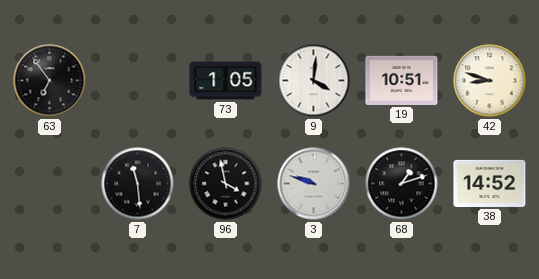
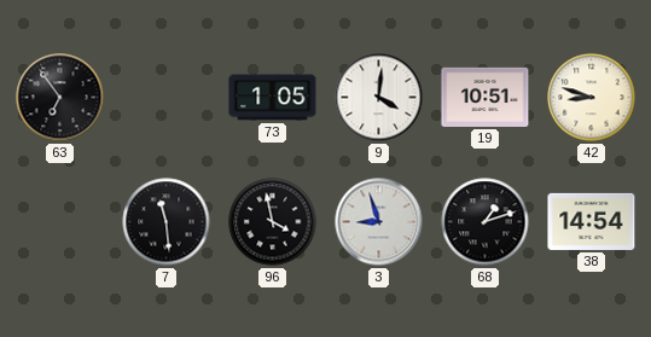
3: 9:48 -> 8:57 (379, 222)
38: 14:52 -> 14:54 (592, 221)
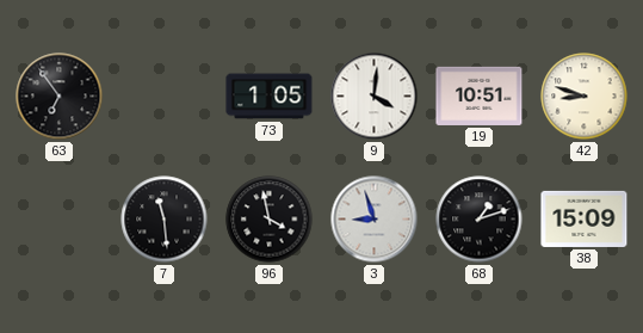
38: 14:54 -> 15:09 (585, 218)
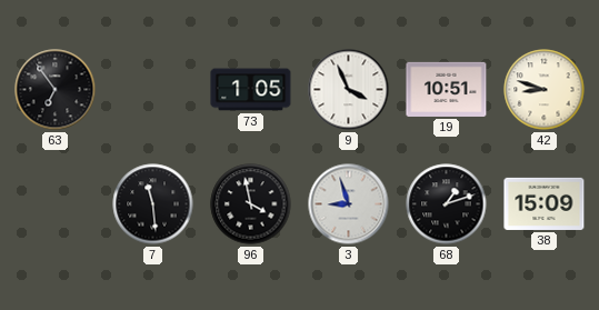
9: 4:01 -> 3:56 (349, 90)
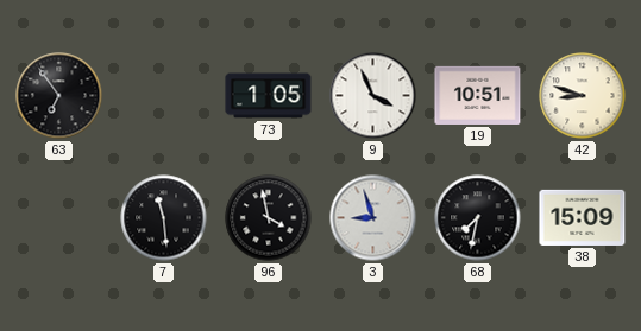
68: 1:12 -> 7:32 (478, 218)
